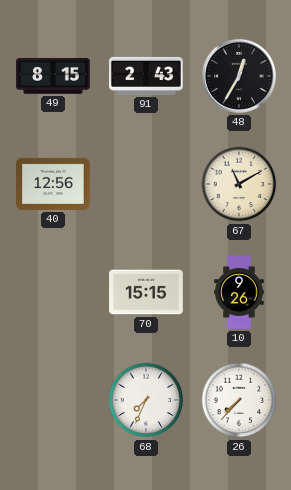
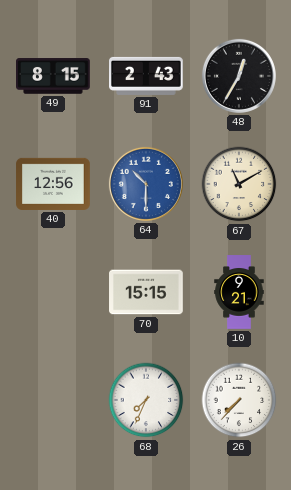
64: none -> 10:30 (146, 184)
10: 9:26 -> 9:21 (239, 292)
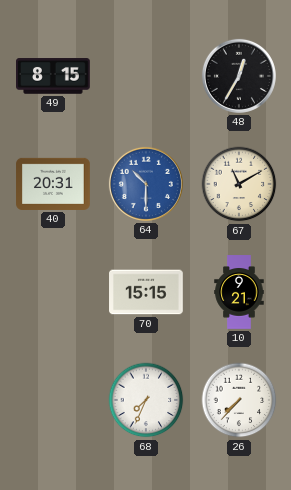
91: 2:43 -> none (146, 76)
40: 12:56 -> 20:31 (53, 184)
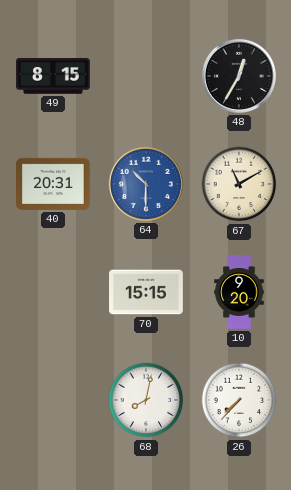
10: 9:21 -> 9:20 (239, 292)
68: 7:34 -> 8:02 (146, 400)
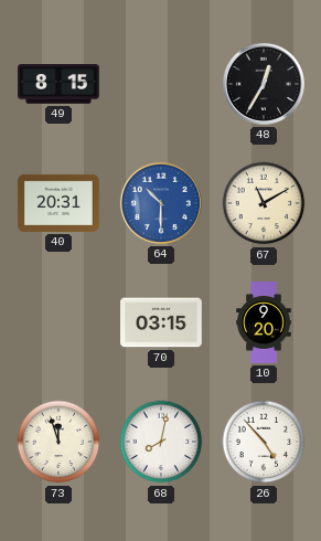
70: 15:15 -> 03:15 (161, 322)
73: none -> 11:57 (58, 442)
26: 7:37 -> 4:53 (264, 442)
